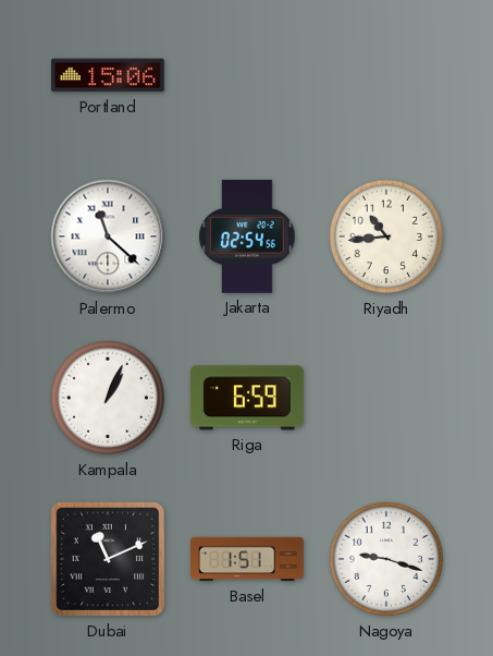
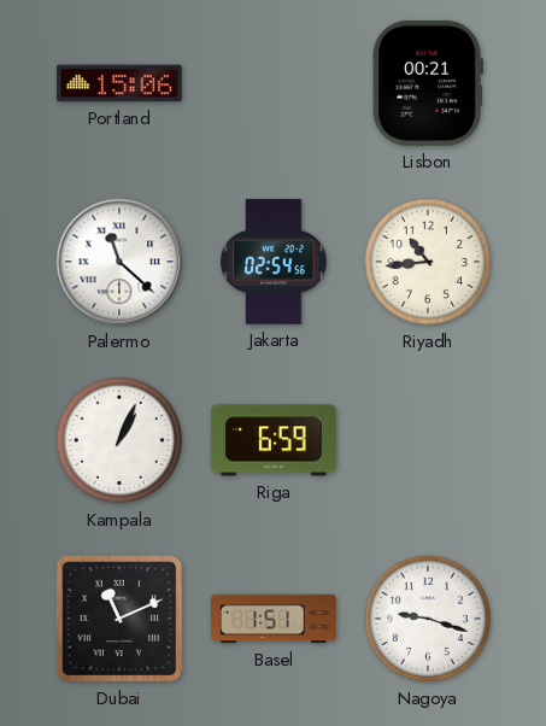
Lisbon: none -> 00:21 (428, 83)
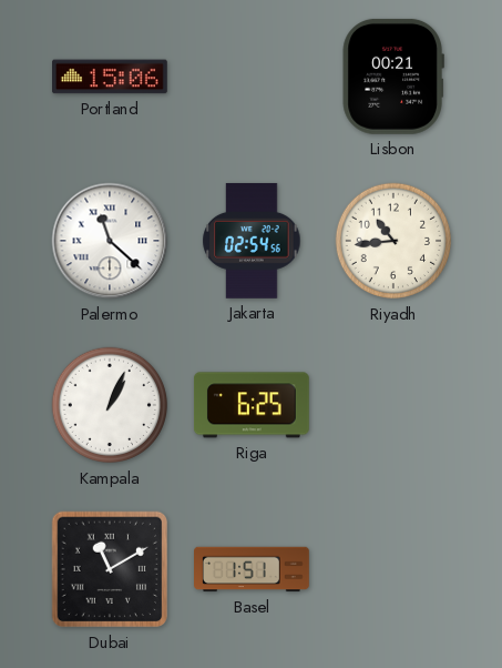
Riga: 6:59 -> 6:25 (252, 405)
Dubai: 11:11 -> 11:10 (110, 569)
Nagoya: 9:18 -> none (428, 619)
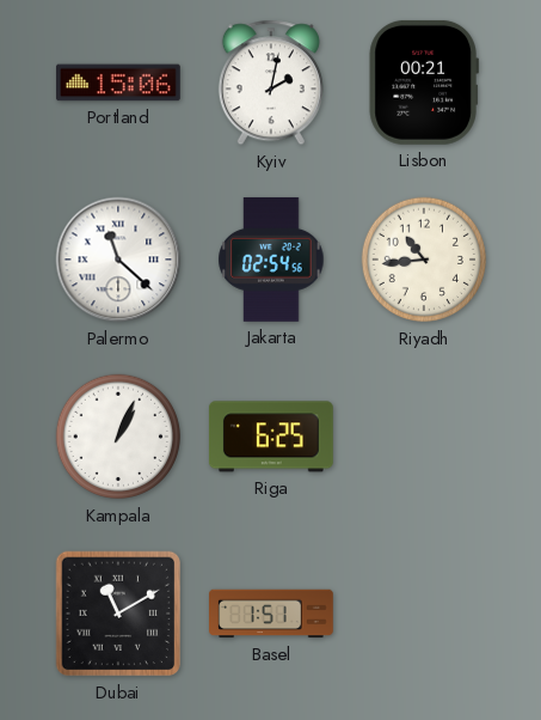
Kyiv: none -> 2:02 (271, 83)
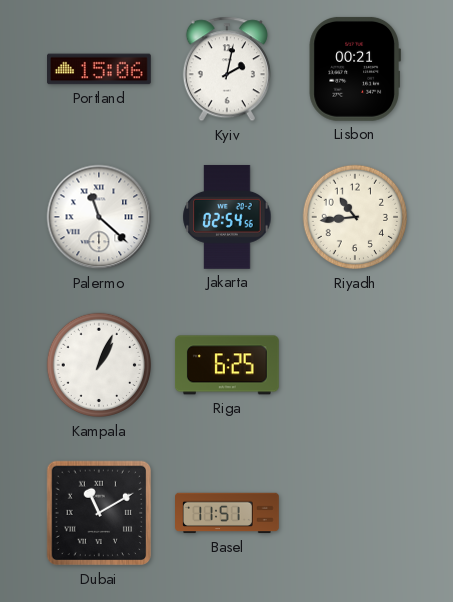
Basel: 1:51 -> 11:51 (228, 513)
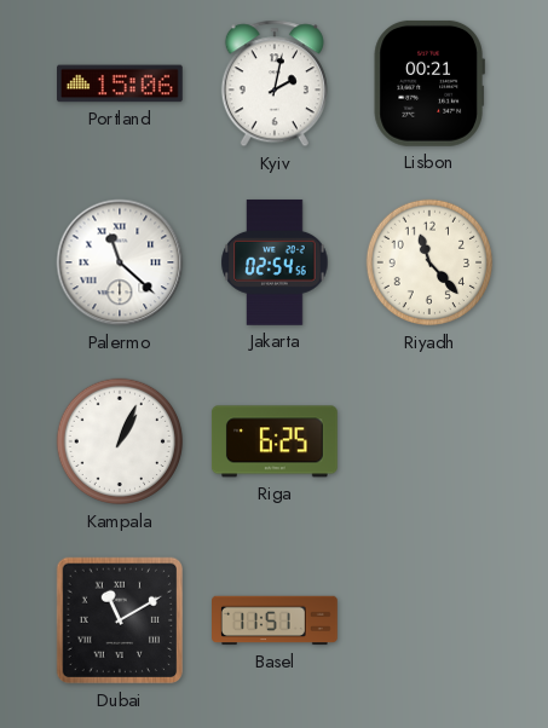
Riyadh: 10:44 -> 11:23 (429, 262)
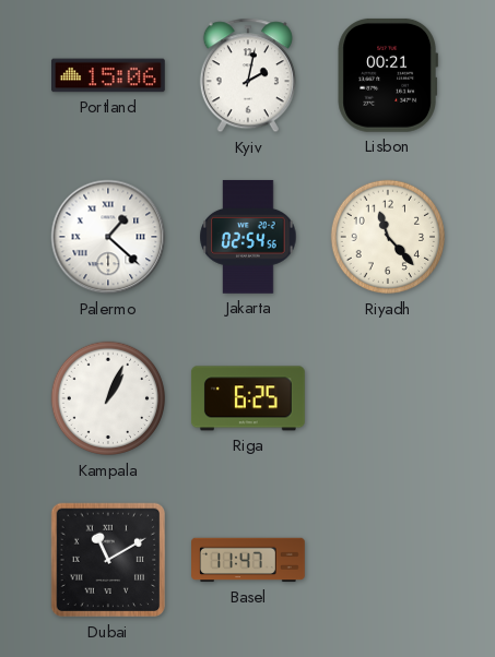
Palermo: 11:22 -> 1:22 (108, 237)
Basel: 11:51 -> 11:47 (249, 560)
